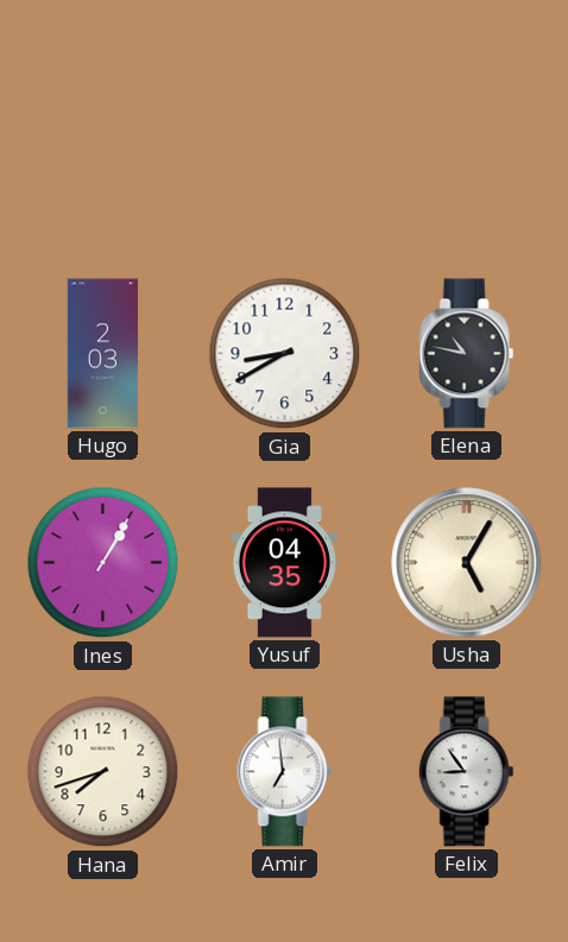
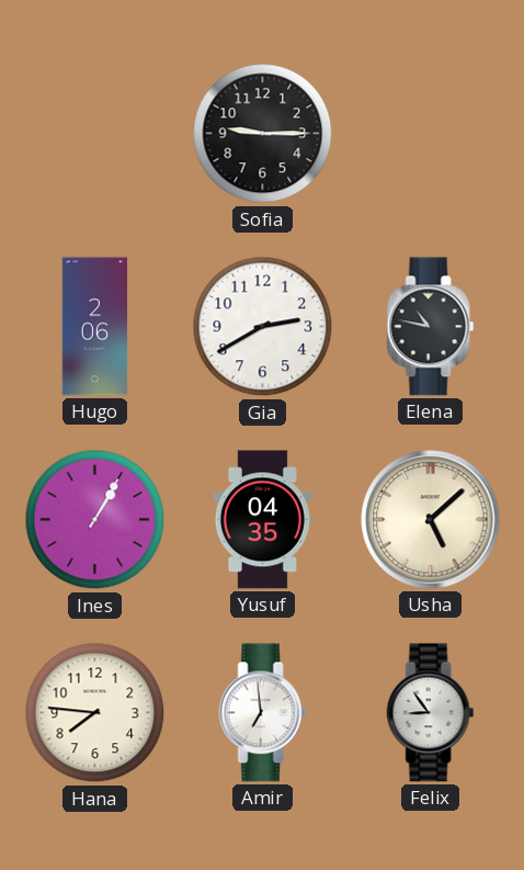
Sofia: none -> 9:15 (263, 134)
Hugo: 2:03 -> 2:06 (95, 327)
Gia: 8:40 -> 2:40 (263, 327)
Usha: 5:05 -> 5:08 (431, 520)
Hana: 7:42 -> 7:46 (95, 713)
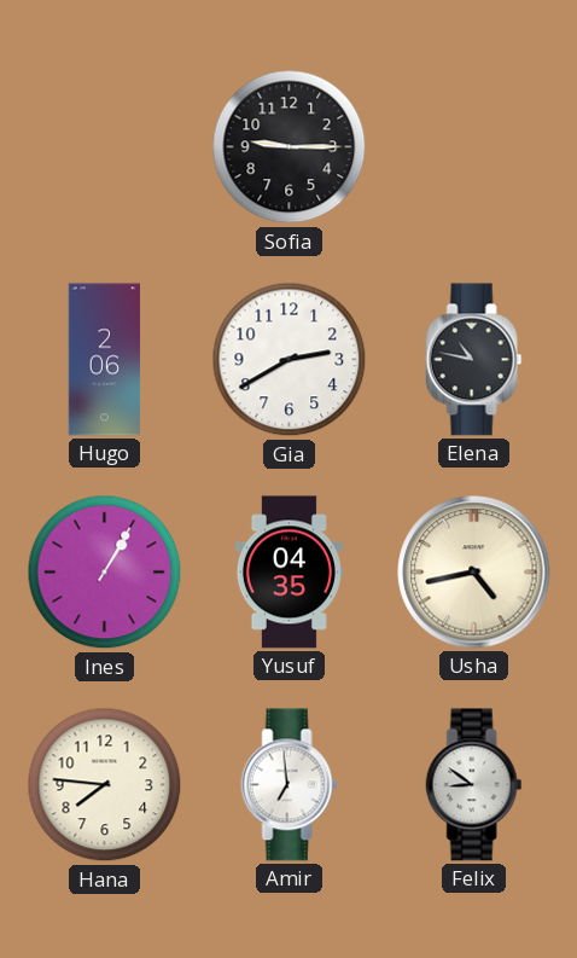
Usha: 5:08 -> 4:43 (474, 573)
Felix: 8:54 -> 8:51 (474, 785)
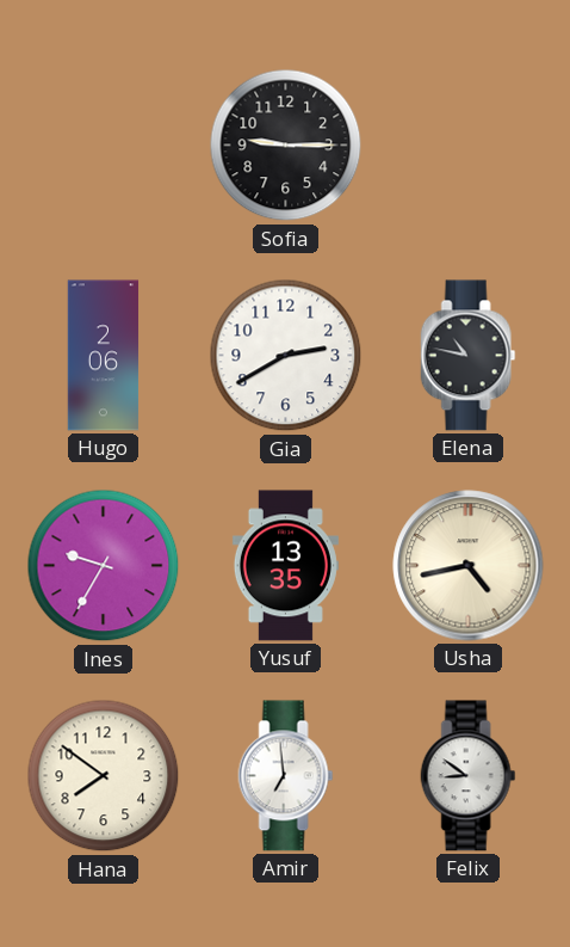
Ines: 1:05 -> 9:35 (104, 566)
Yusuf: 04:35 -> 13:35 (285, 566)
Hana: 7:46 -> 7:51 (104, 776)
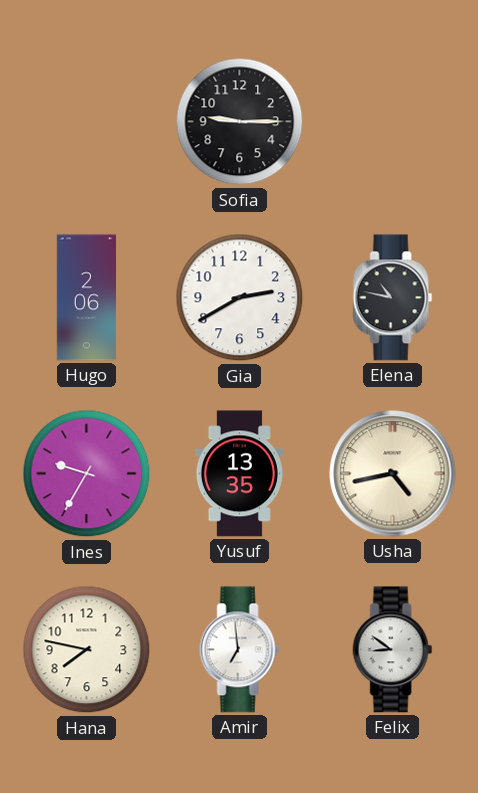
Hana: 7:51 -> 7:47 (87, 650)
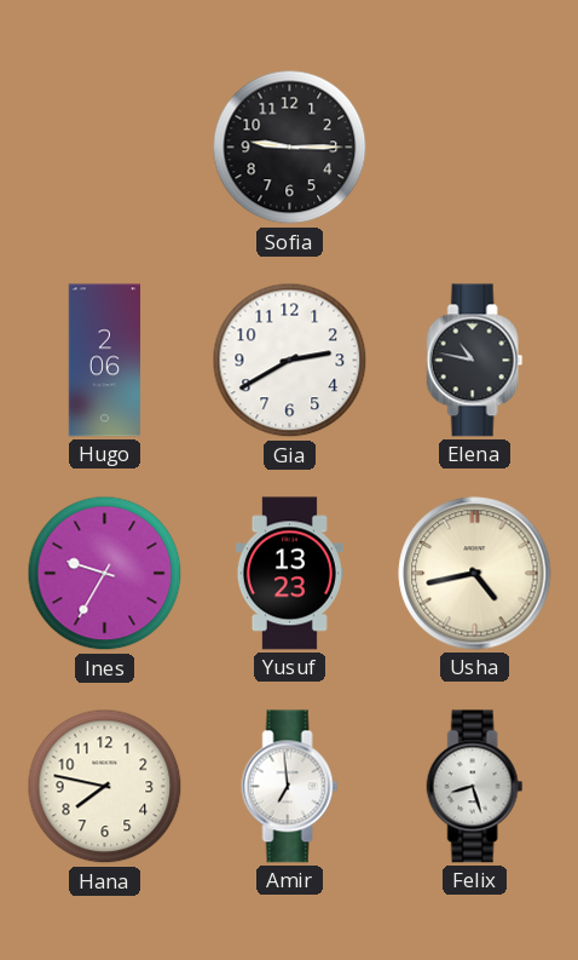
Yusuf: 13:35 -> 13:23 (289, 574)
Felix: 8:51 -> 8:27 (475, 787)
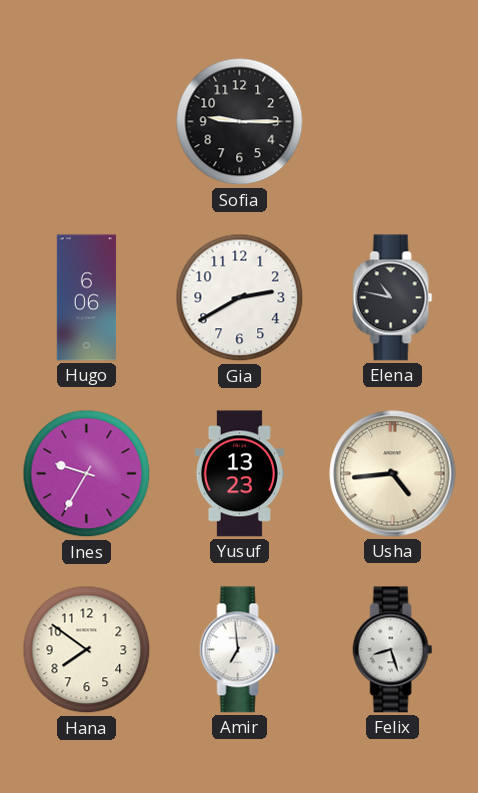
Hugo: 2:06 -> 6:06 (87, 298)
Usha: 4:43 -> 4:44 (393, 474)
Hana: 7:47 -> 7:51 (87, 650)
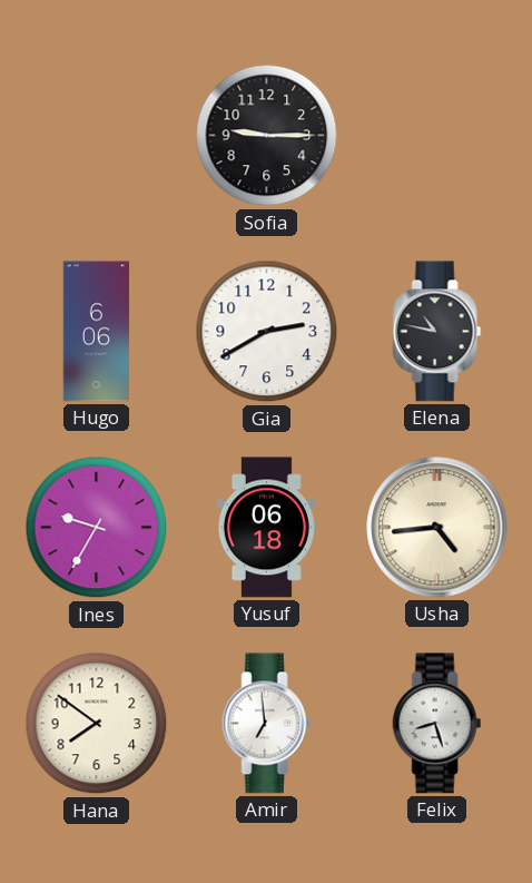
Yusuf: 13:23 -> 06:18 (266, 528)
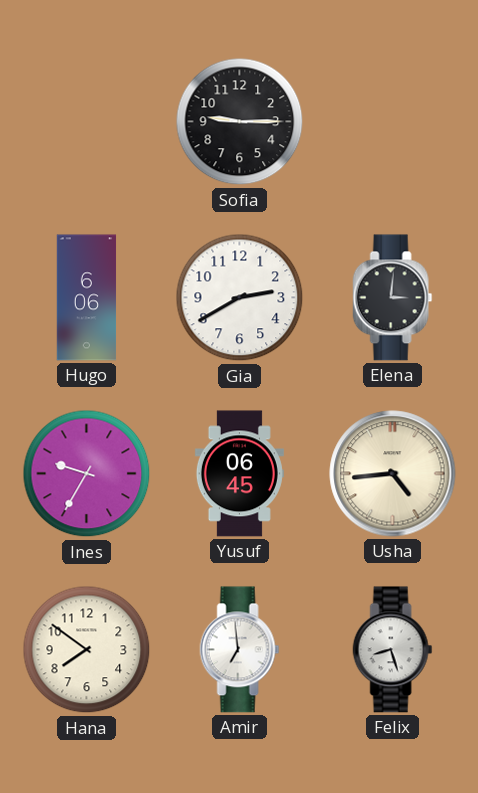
Elena: 10:47 -> 3:01 (393, 298)
Yusuf: 06:18 -> 06:45 (239, 474)
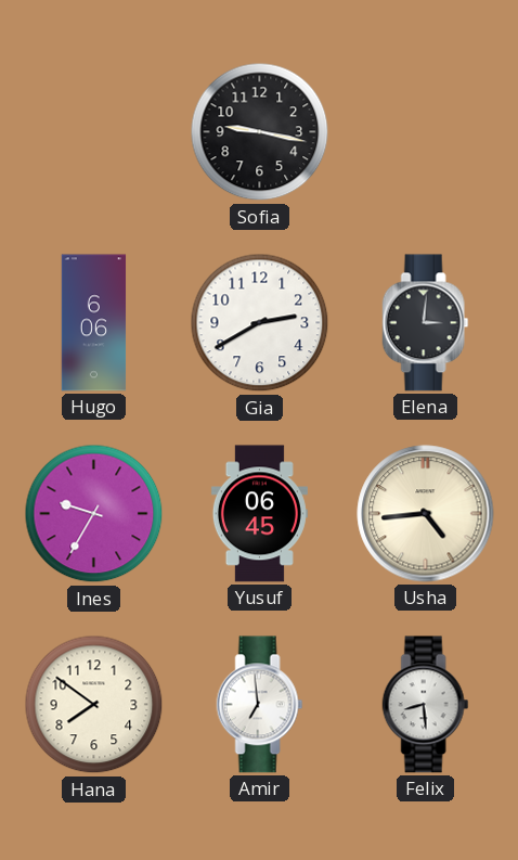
Sofia: 9:15 -> 9:17 (260, 132)
Felix: 8:27 -> 8:29 (426, 705)
